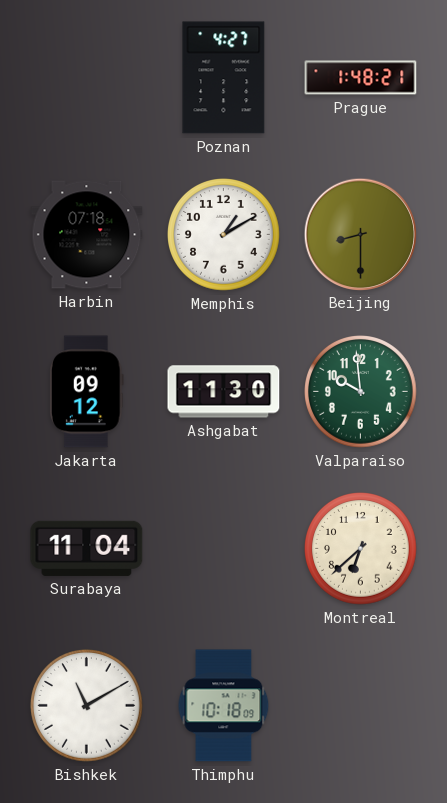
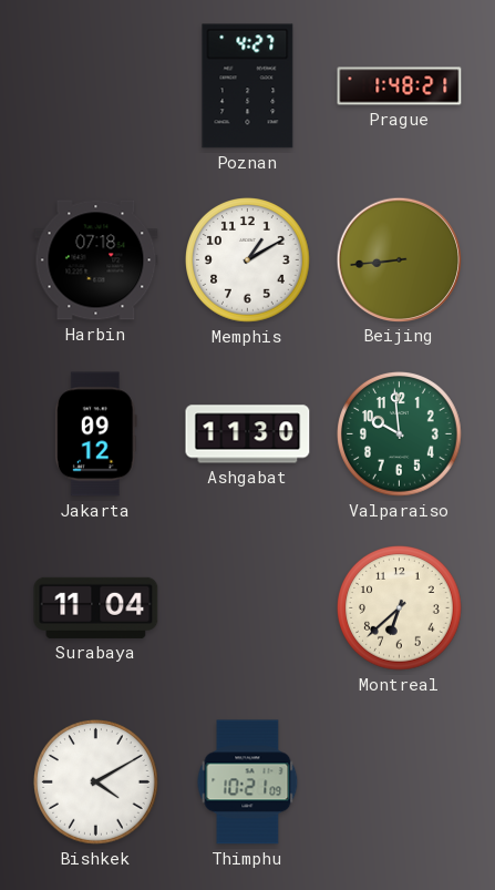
Beijing: 8:30 -> 8:44 (399, 259)
Bishkek: 11:10 -> 4:10 (96, 782)
Thimphu: 10:18 -> 10:21 (248, 782)
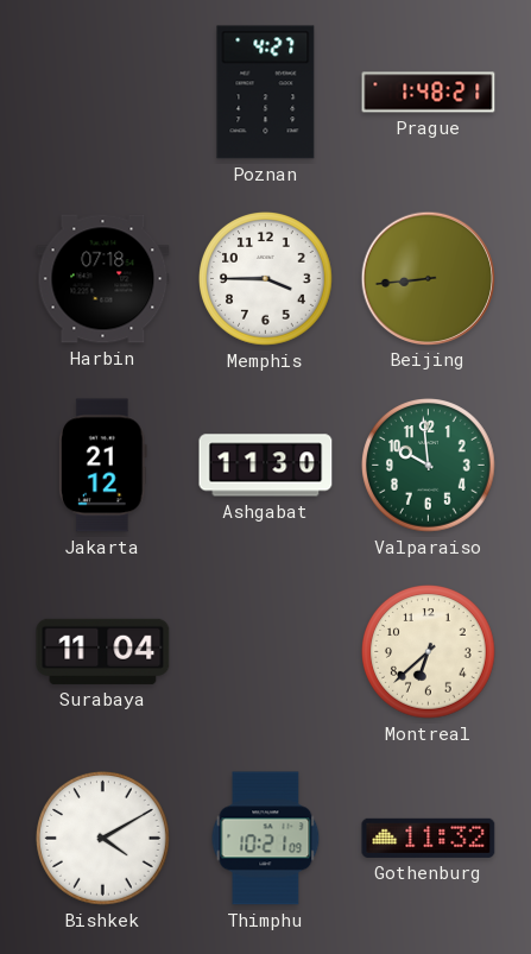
Memphis: 1:10 -> 3:45 (266, 279)
Jakarta: 09:12 -> 21:12 (102, 466)
Gothenburg: none -> 11:32 (429, 838)
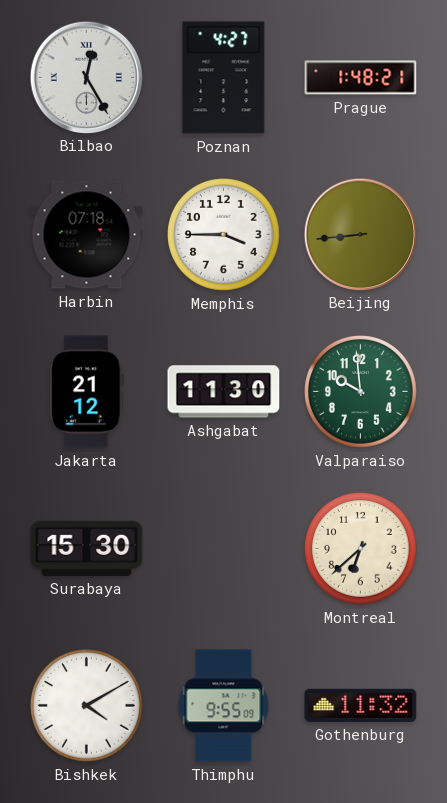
Bilbao: none -> 12:25 (86, 77)
Surabaya: 11:04 -> 15:30 (87, 548)
Thimphu: 10:21 -> 9:55 (224, 706)
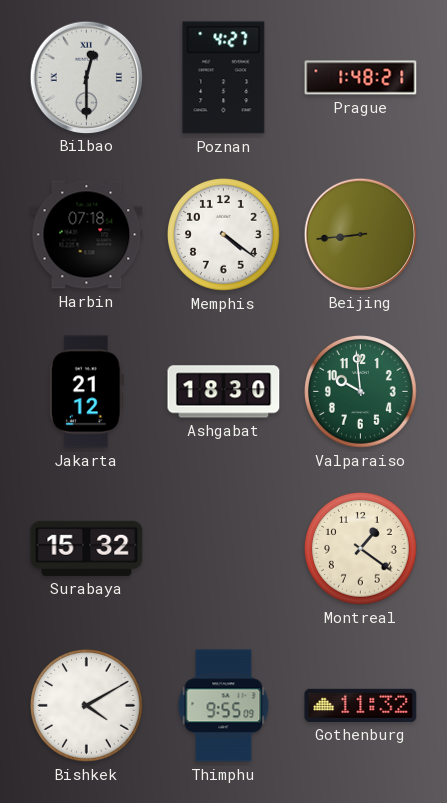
Bilbao: 12:25 -> 12:30 (86, 77)
Memphis: 3:45 -> 4:21 (224, 235)
Ashgabat: 11:30 -> 18:30 (224, 392)
Surabaya: 15:30 -> 15:32 (87, 548)
Montreal: 6:38 -> 1:21 (361, 549)
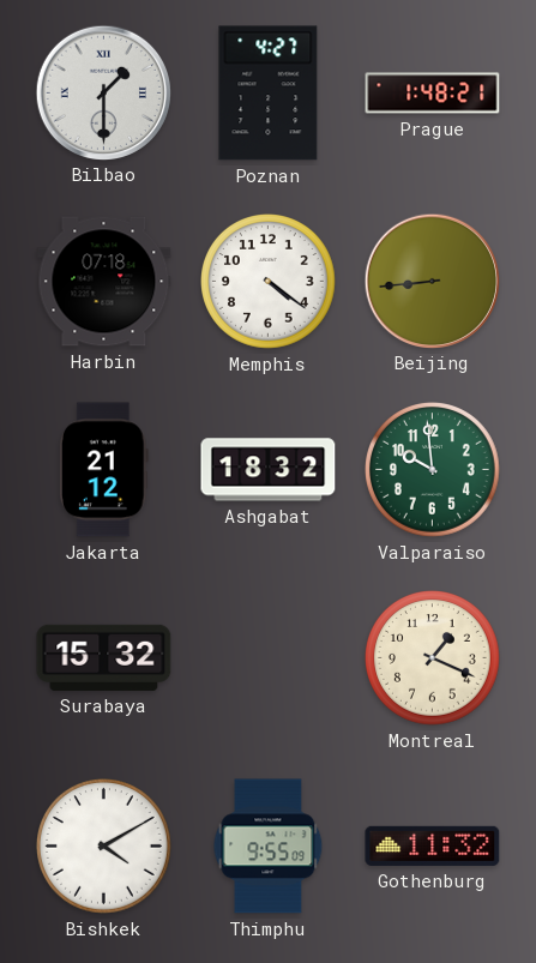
Bilbao: 12:30 -> 1:30 (103, 92)
Ashgabat: 18:30 -> 18:32 (269, 470)
Montreal: 1:21 -> 1:19 (433, 658)
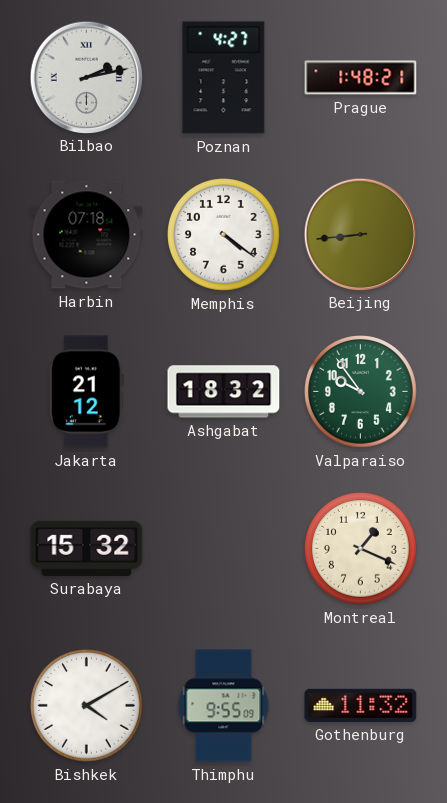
Bilbao: 1:30 -> 2:13 (86, 77)
Valparaiso: 9:59 -> 9:54 (361, 392)
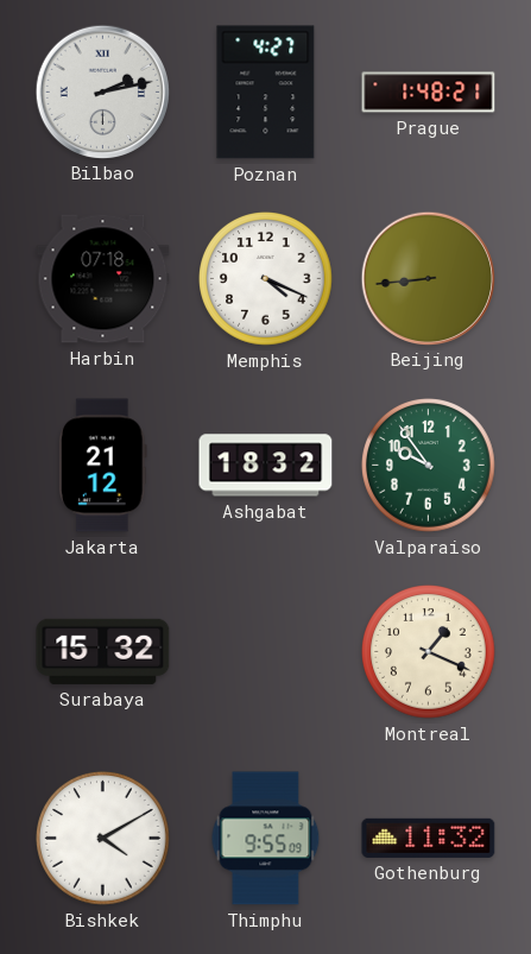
Memphis: 4:21 -> 4:19 (266, 279)
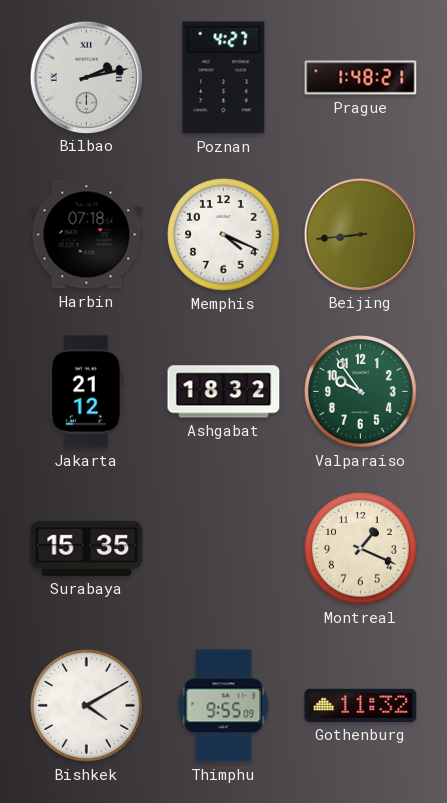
Surabaya: 15:32 -> 15:35 (87, 548)
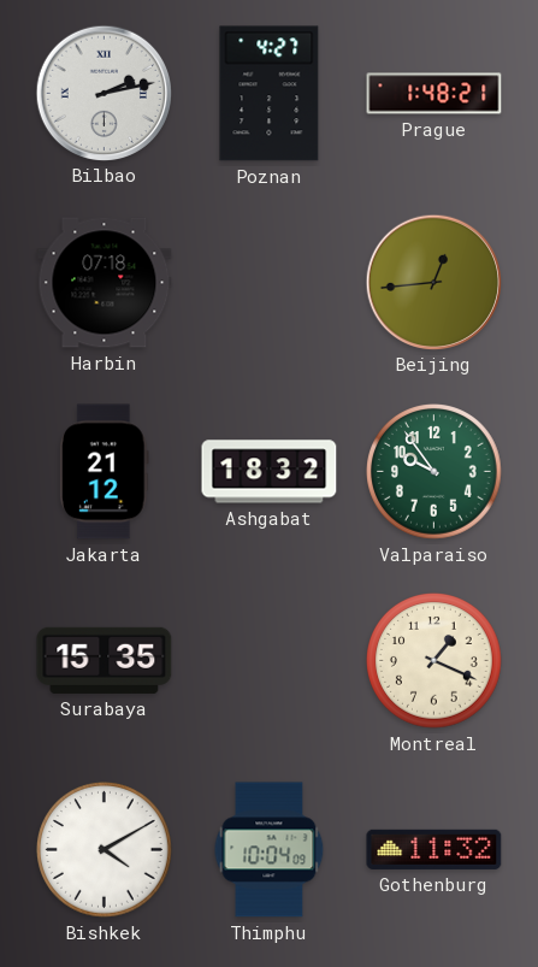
Memphis: 4:19 -> none (224, 235)
Beijing: 8:44 -> 12:44 (433, 282)
Thimphu: 9:55 -> 10:04 (270, 850)
